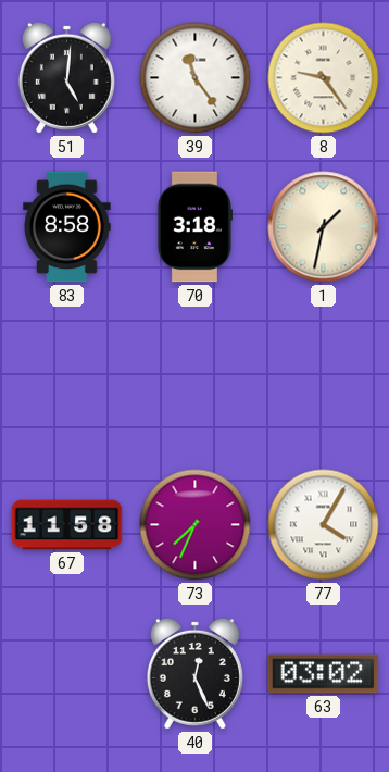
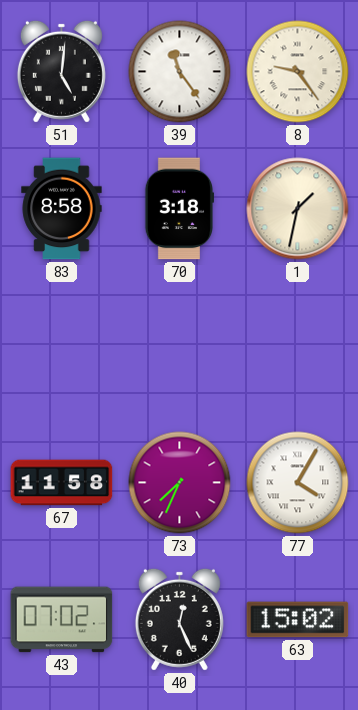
43: none -> 07:02 (62, 620)
63: 03:02 -> 15:02 (298, 620)
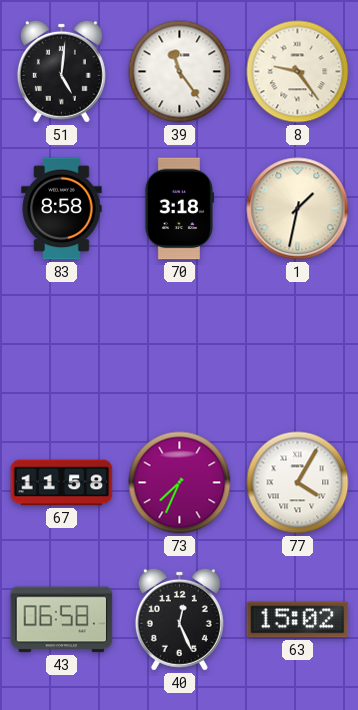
43: 07:02 -> 06:58 (62, 620)
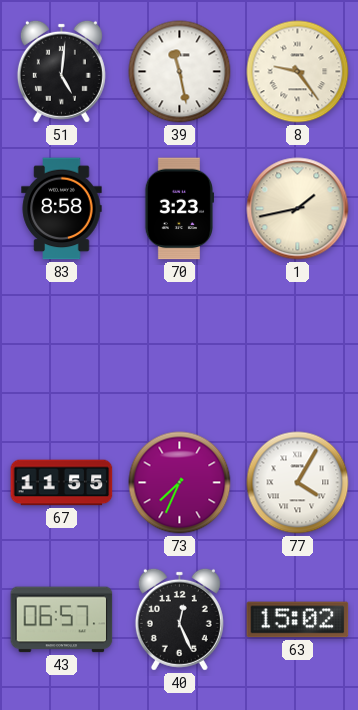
39: 11:24 -> 11:28 (180, 72)
70: 3:18 -> 3:23 (178, 209)
1: 1:32 -> 1:43 (298, 209)
67: 11:58 -> 11:55 (62, 483)
43: 06:58 -> 06:57 (62, 620)
